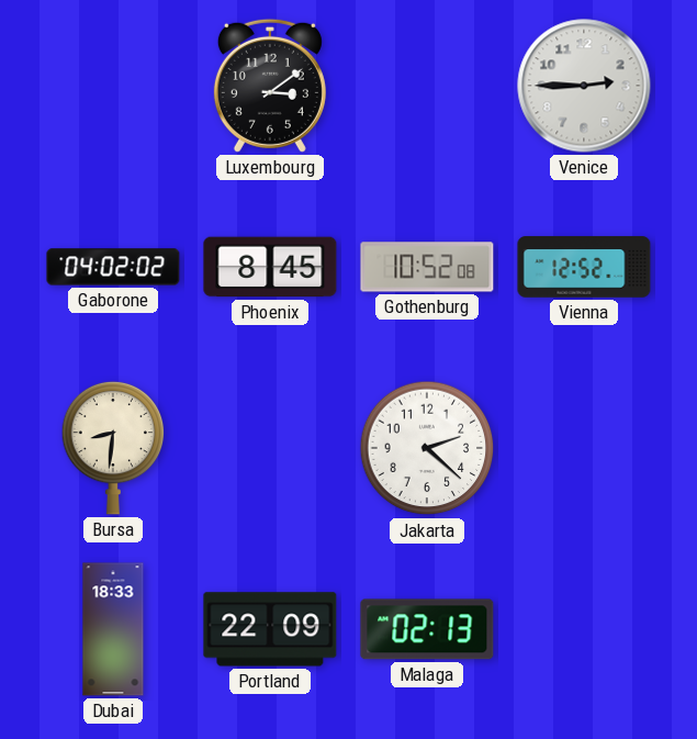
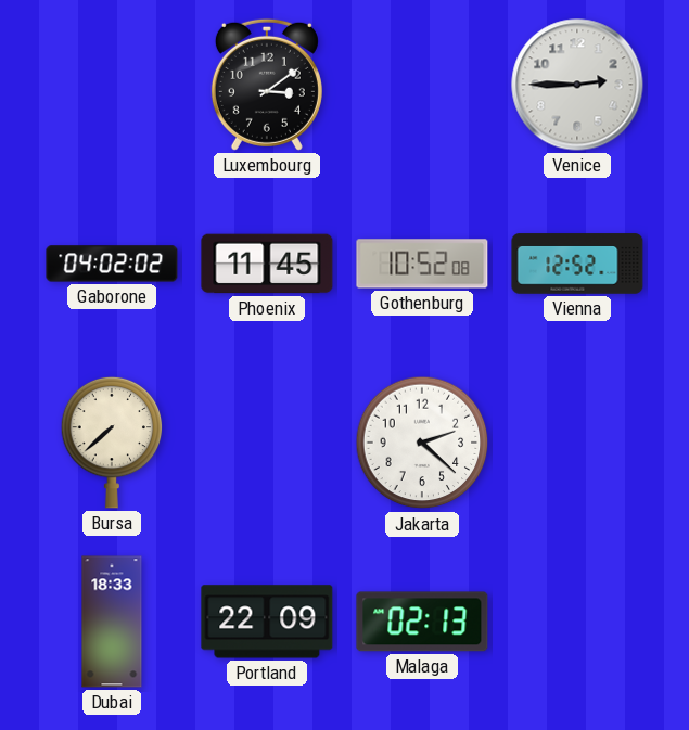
Phoenix: 8:45 -> 11:45 (267, 264)
Bursa: 8:31 -> 7:38 (112, 443)
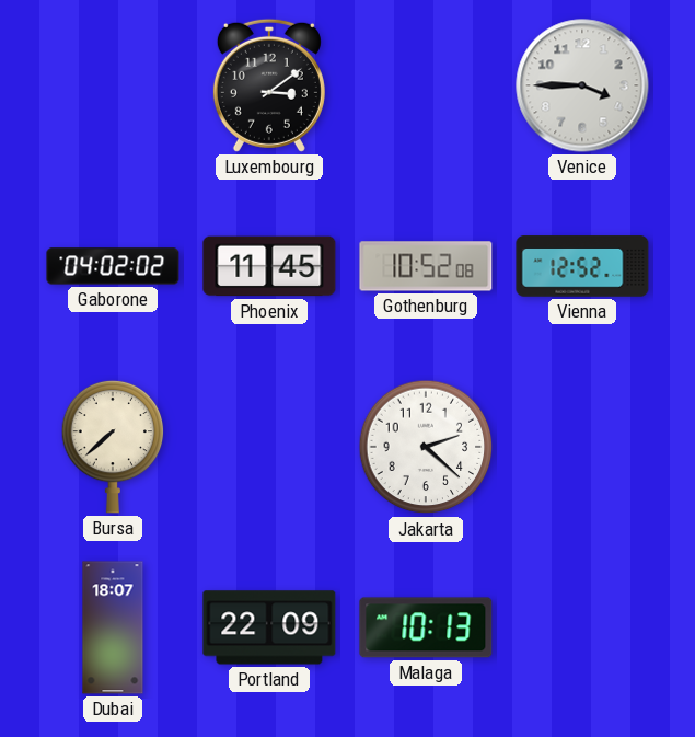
Venice: 2:45 -> 3:45 (582, 85)
Dubai: 18:33 -> 18:07 (113, 627)
Malaga: 02:13 -> 10:13 (426, 627)
